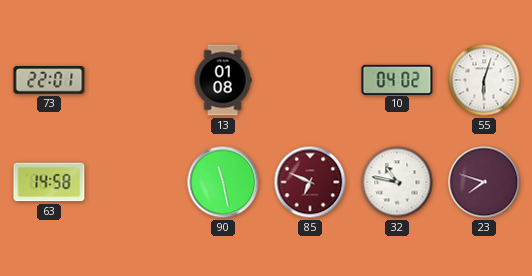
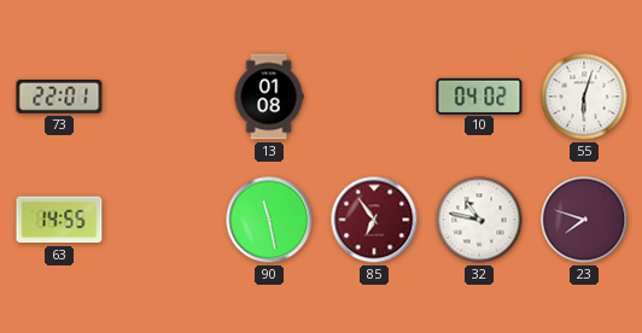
63: 14:58 -> 14:55 (59, 220)
85: 6:49 -> 6:54 (374, 220)
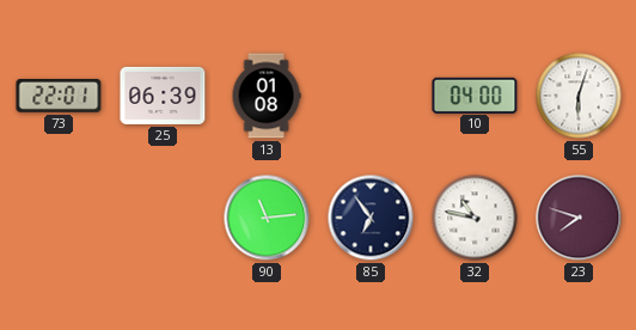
25: none -> 06:39 (163, 96)
10: 04:02 -> 04:00 (475, 94)
63: 14:55 -> none (59, 220)
90: 11:28 -> 11:14 (267, 218)
85 dial: burgundy -> navy (371, 218)
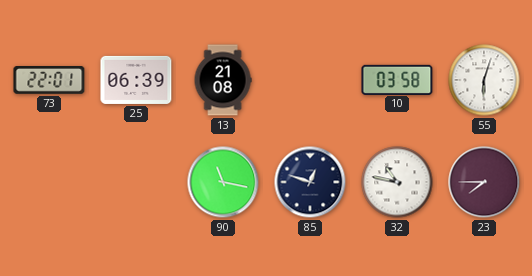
13: 01:08 -> 21:08 (223, 80)
10: 04:00 -> 03:58 (397, 79)
90: 11:14 -> 11:17 (223, 182)
85: 6:54 -> 12:48 (310, 182)
23: 7:48 -> 7:45 (484, 182)
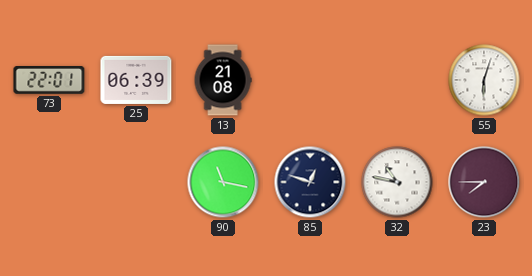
10: 03:58 -> none (397, 79)
